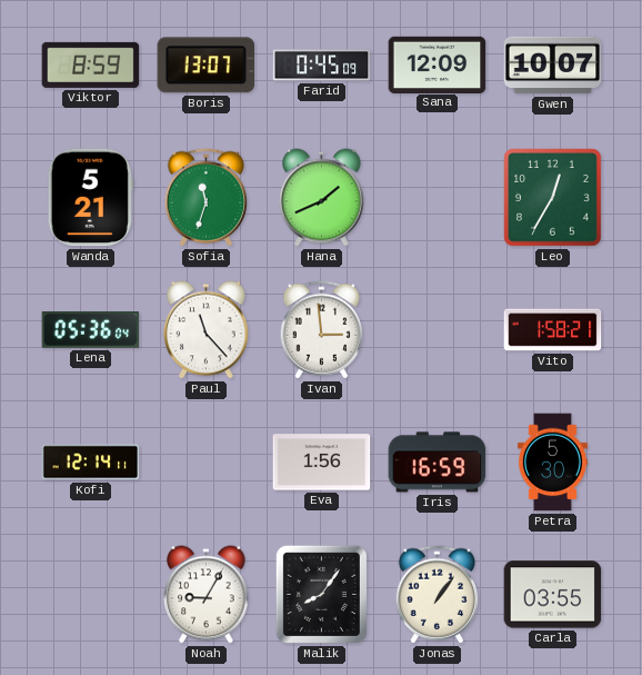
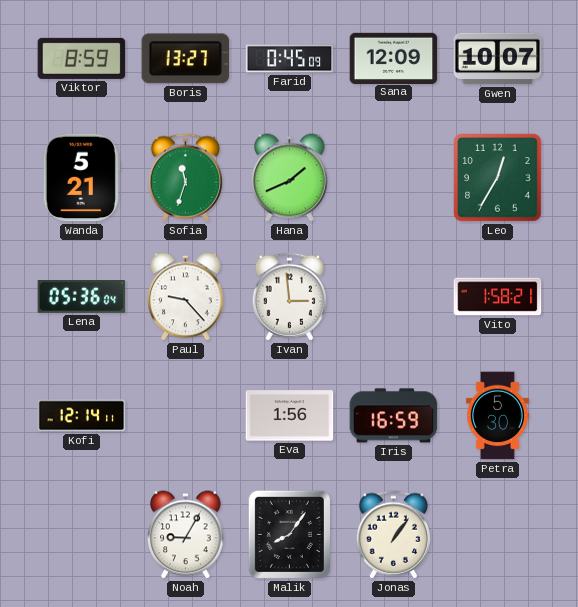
Boris: 13:07 -> 13:27 (186, 59)
Paul: 11:23 -> 9:23 (186, 297)
Carla: 03:55 -> none (553, 595)
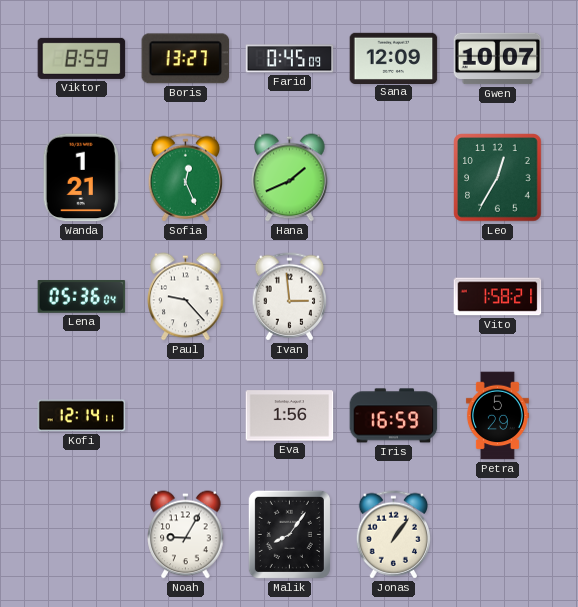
Wanda: 5:21 -> 1:21 (81, 178)
Sofia: 11:33 -> 12:26 (186, 178)
Petra: 5:30 -> 5:29 (497, 416)
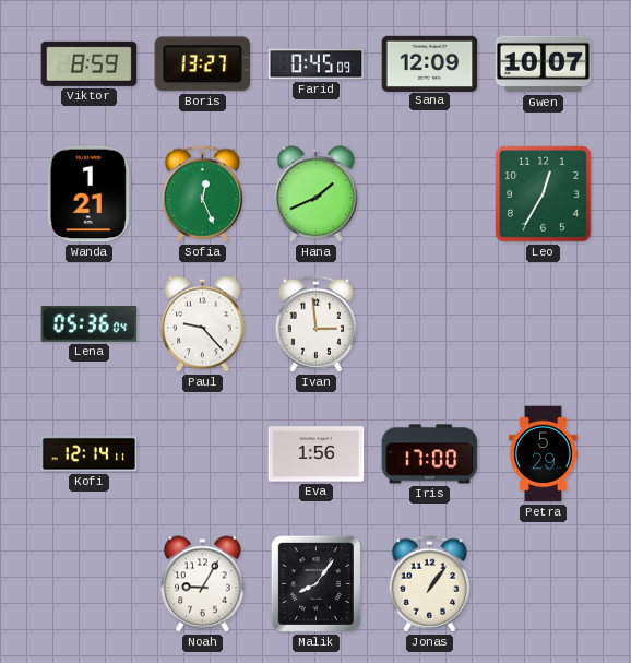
Vito: 1:58 -> none (498, 297)
Iris: 16:59 -> 17:00 (430, 454)
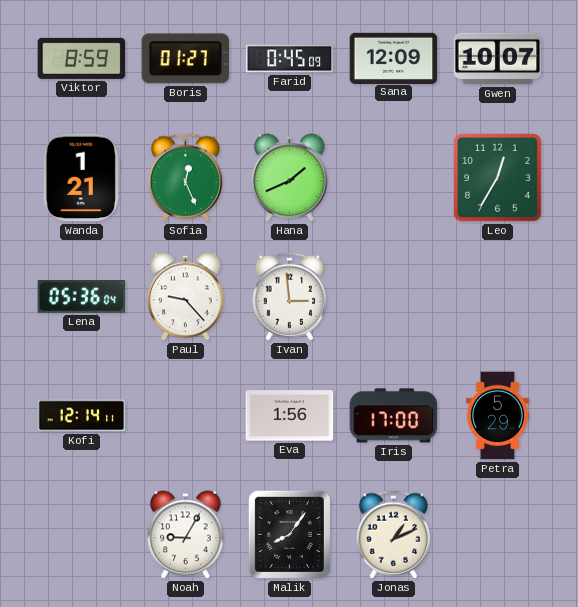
Boris: 13:27 -> 01:27 (186, 59)
Jonas: 1:06 -> 1:11 (394, 535)
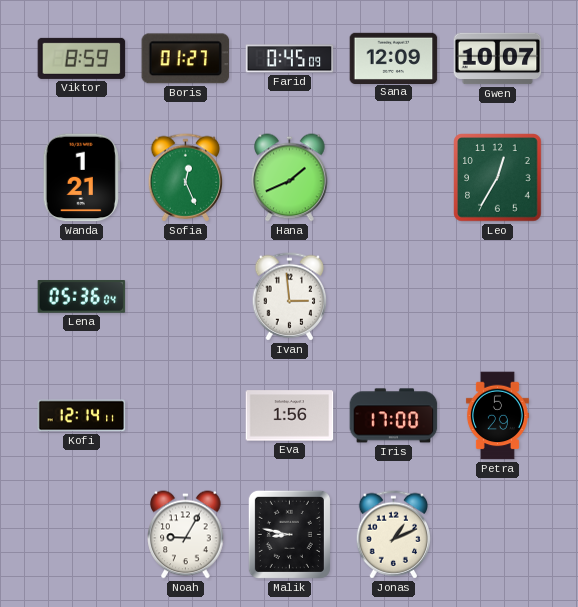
Paul: 9:23 -> none (186, 297)
Malik: 8:06 -> 8:47 (289, 534)
